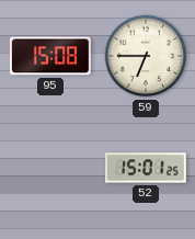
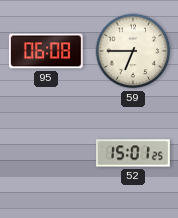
95: 15:08 -> 06:08 (46, 51)
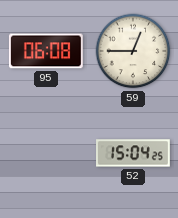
59: 6:45 -> 12:45 (133, 51)
52: 15:01 -> 15:04 (134, 153)
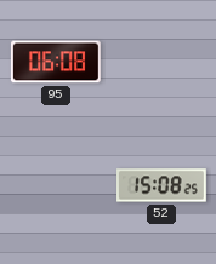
59: 12:45 -> none (133, 51)
52: 15:04 -> 15:08 (163, 185)
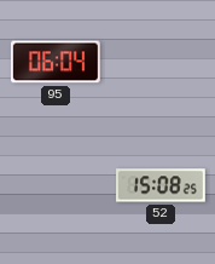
95: 06:08 -> 06:04 (56, 62)
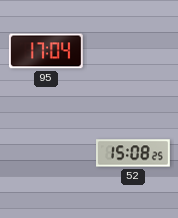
95: 06:04 -> 17:04 (46, 51)
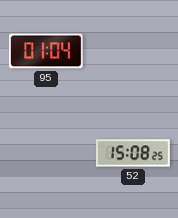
95: 17:04 -> 01:04 (46, 51)
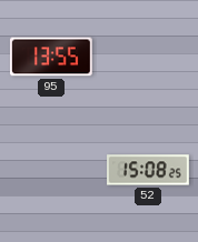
95: 01:04 -> 13:55 (51, 57)
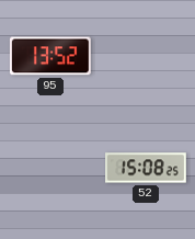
95: 13:55 -> 13:52 (50, 56)
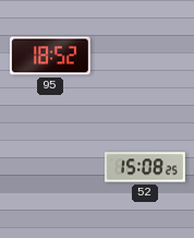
95: 13:52 -> 18:52 (50, 56)
